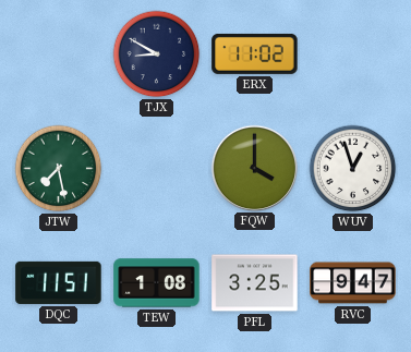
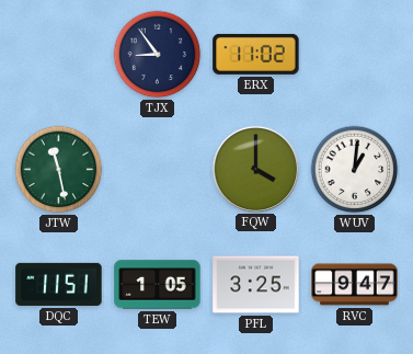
TJX: 8:50 -> 8:54 (158, 55)
JTW: 7:28 -> 11:28 (59, 170)
WUV: 12:57 -> 1:01 (355, 170)
TEW: 1:08 -> 1:05 (158, 285)
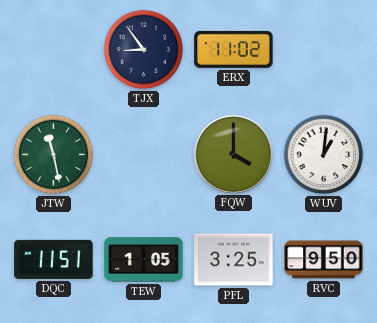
RVC: 9:47 -> 9:50 (324, 260)
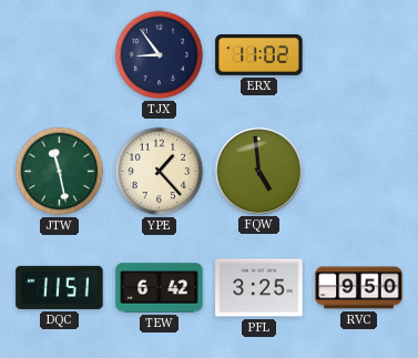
YPE: none -> 1:23 (160, 172)
FQW: 4:00 -> 4:59 (258, 171)
WUV: 1:01 -> none (324, 155)
TEW: 1:05 -> 6:42 (160, 288)
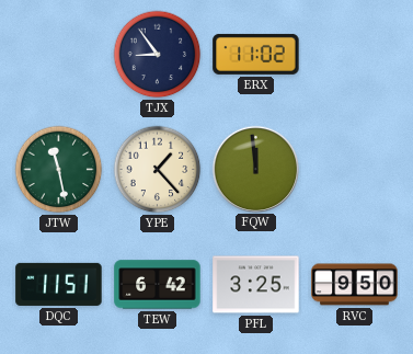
FQW: 4:59 -> 11:59 (255, 169)
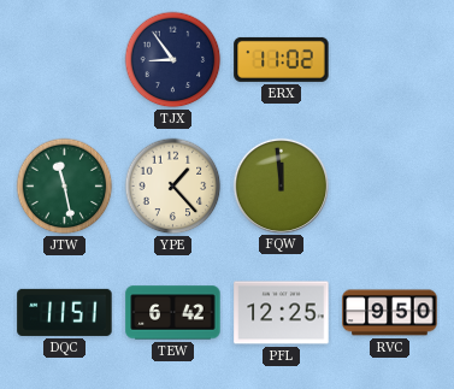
PFL: 3:25 -> 12:25 (282, 313)
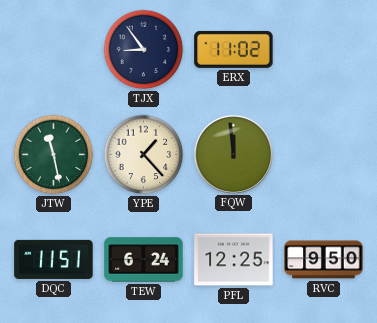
TEW: 6:42 -> 6:24 (144, 260)
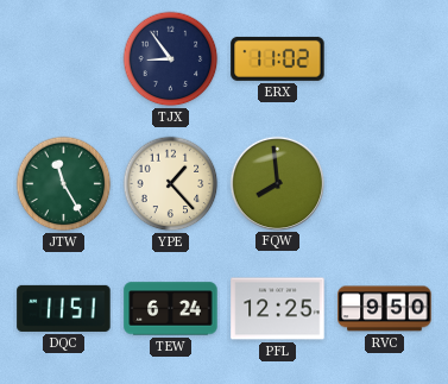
JTW: 11:28 -> 11:25 (64, 184)
FQW: 11:59 -> 7:59 (277, 183)
